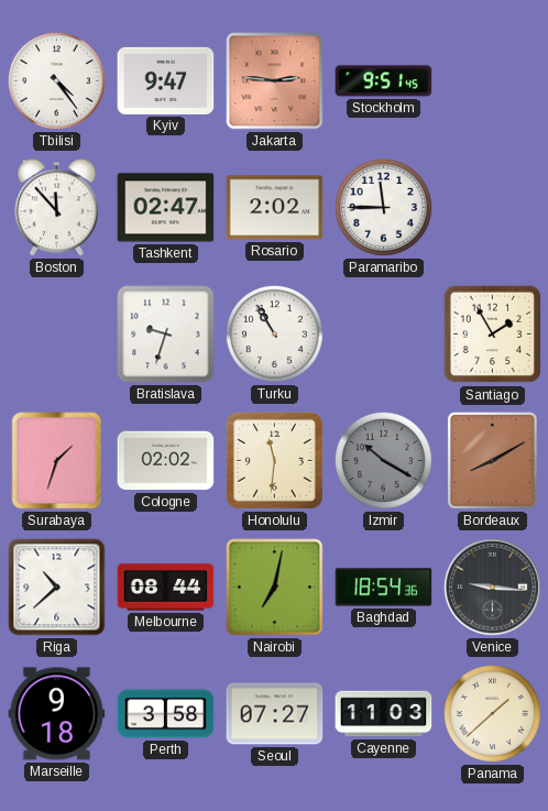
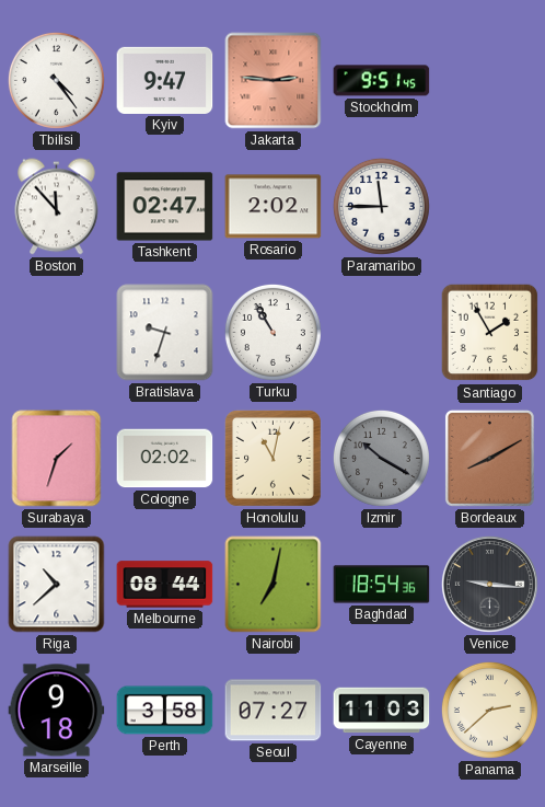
Honolulu: 11:31 -> 11:02 (272, 458)
Panama: 1:38 -> 2:38 (489, 710)
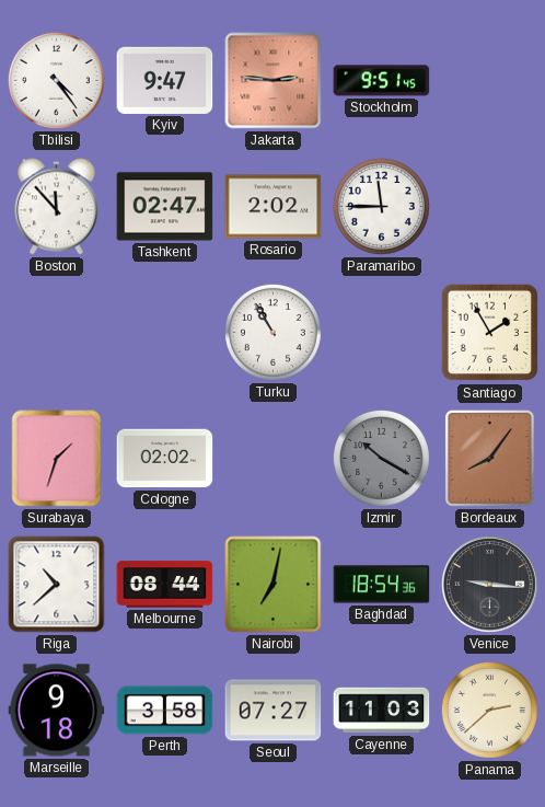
Bratislava: 9:33 -> none (165, 333)
Honolulu: 11:02 -> none (272, 458)
Bordeaux: 8:10 -> 8:06 (489, 458)
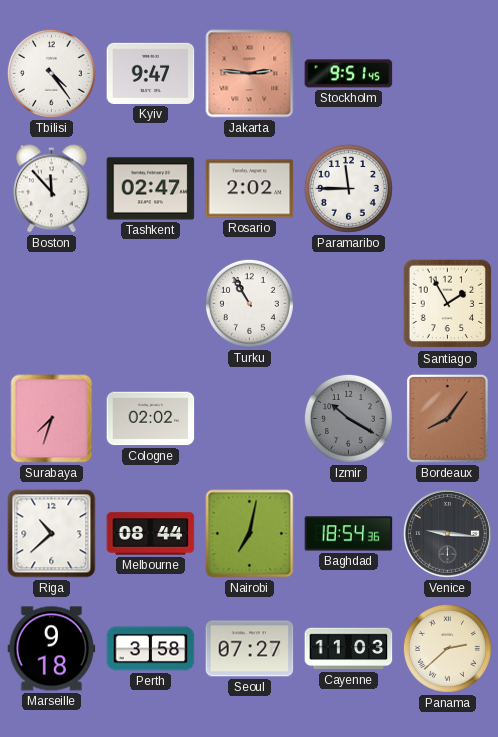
Surabaya: 1:33 -> 7:33 (52, 419)
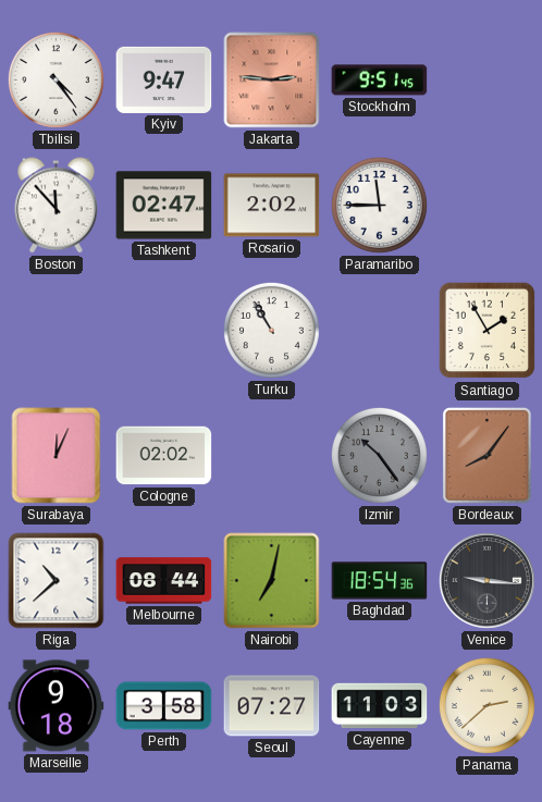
Surabaya: 7:33 -> 12:04 (57, 456)
Izmir: 10:20 -> 10:24 (379, 455)
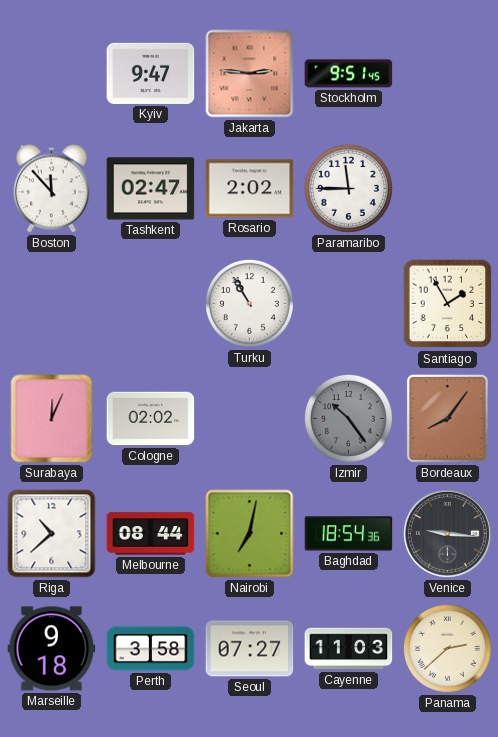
Tbilisi: 4:24 -> none (56, 79)
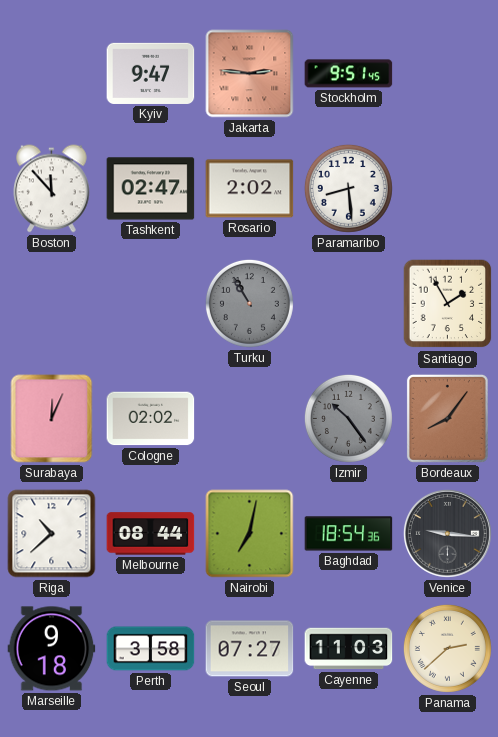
Paramaribo: 11:45 -> 8:29 (348, 188)
Turku dial: white -> grey (249, 303)
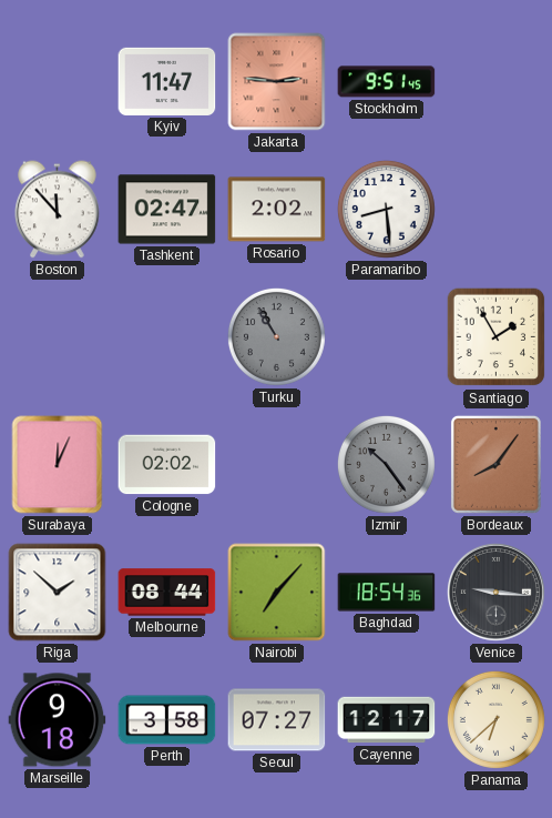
Kyiv: 9:47 -> 11:47 (167, 81)
Riga: 10:38 -> 1:52 (58, 593)
Nairobi: 7:02 -> 7:07 (277, 593)
Cayenne: 11:03 -> 12:17 (387, 720)
Panama: 2:38 -> 6:38 (495, 719)
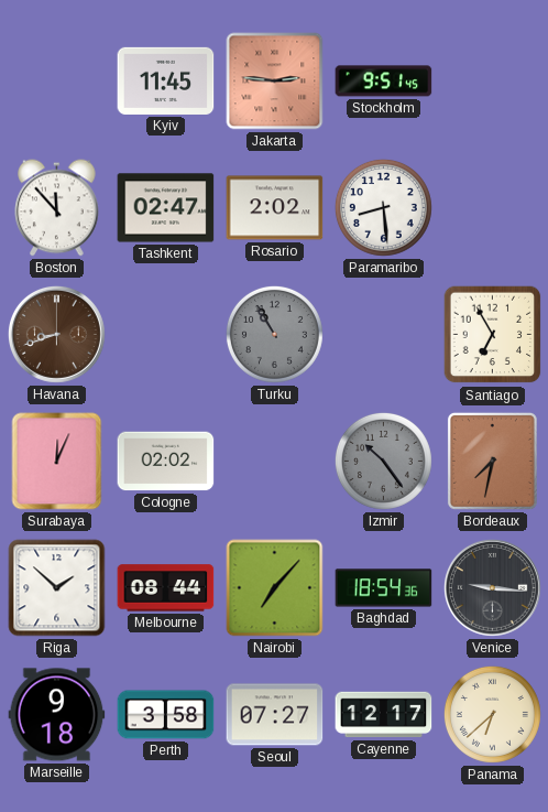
Kyiv: 11:47 -> 11:45 (166, 80)
Havana: none -> 8:42 (56, 334)
Santiago: 1:55 -> 6:55 (493, 335)
Bordeaux: 8:06 -> 7:32 (492, 461)
